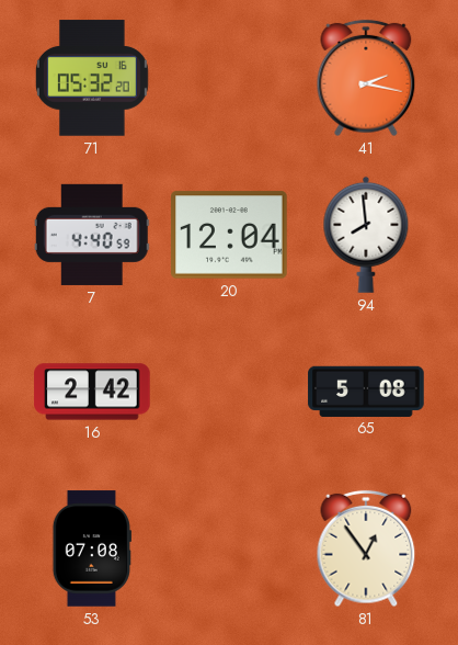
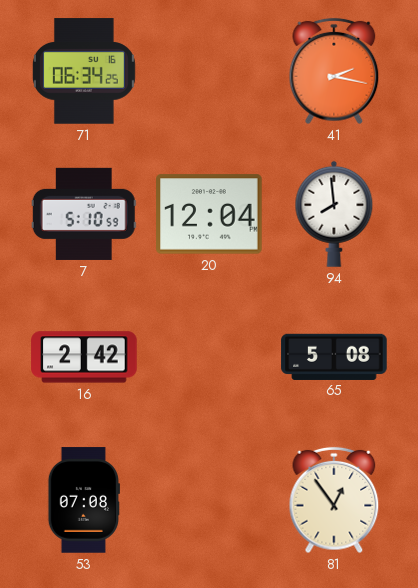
71: 05:32 -> 06:34 (84, 71)
7: 4:40 -> 5:10 (84, 214)
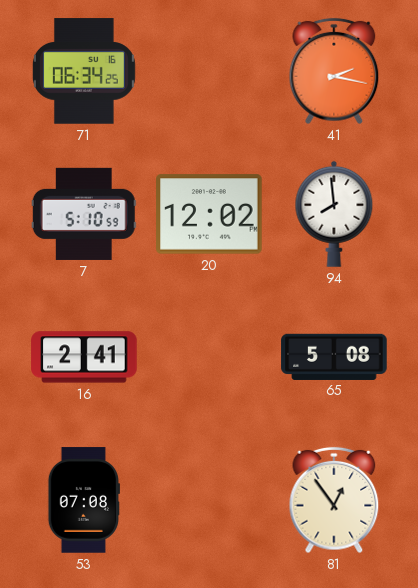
20: 12:04 -> 12:02 (209, 214)
16: 2:42 -> 2:41 (84, 357)
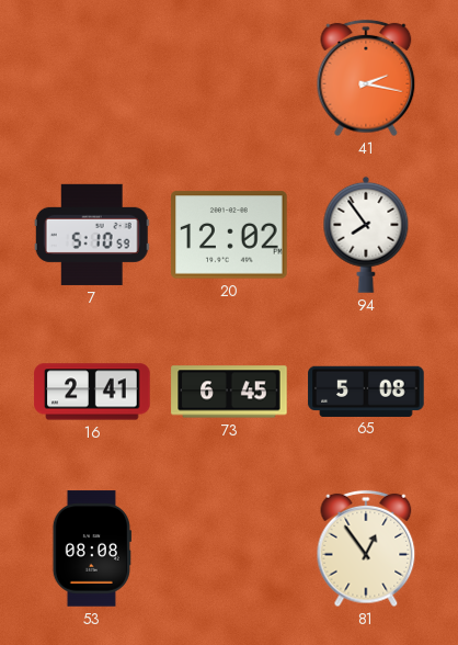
71: 06:34 -> none (84, 71)
94: 7:59 -> 7:54 (366, 235)
73: none -> 6:45 (229, 392)
53: 07:08 -> 08:08 (92, 548)
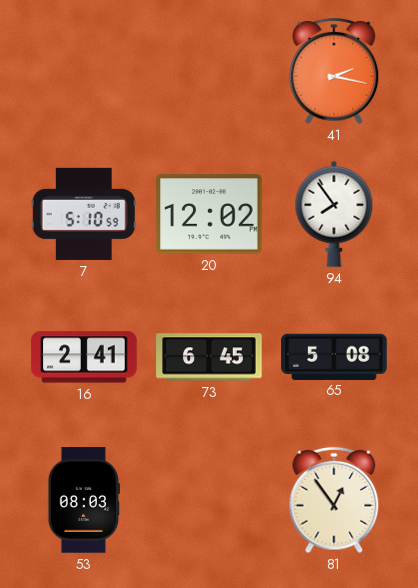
53: 08:08 -> 08:03 (84, 500)
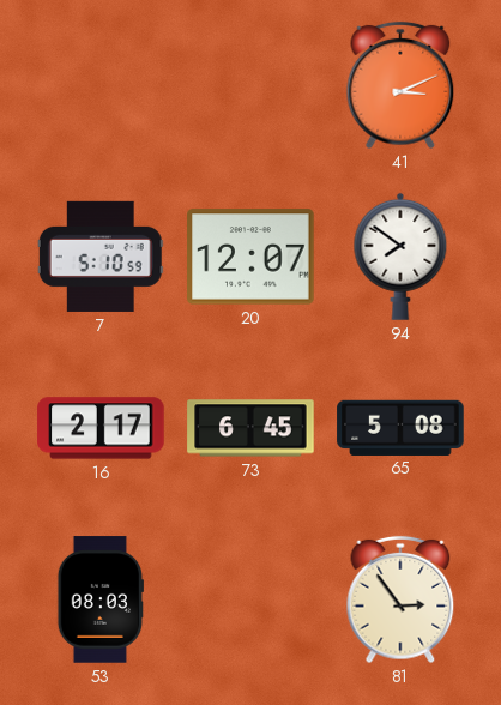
41: 2:17 -> 3:11 (400, 85)
20: 12:02 -> 12:07 (251, 257)
94: 7:54 -> 7:51 (400, 257)
16: 2:41 -> 2:17 (101, 428)
81: 12:54 -> 2:54 (400, 599)
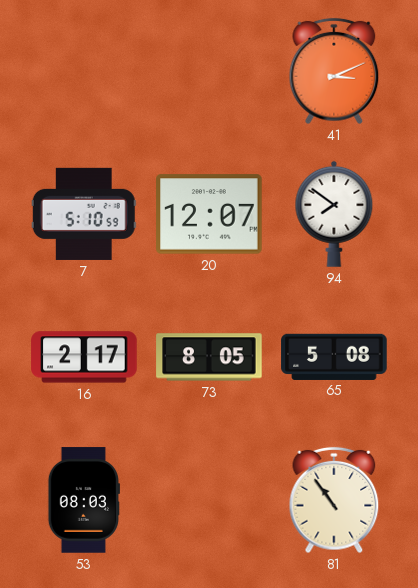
73: 6:45 -> 8:05 (209, 357)
81: 2:54 -> 10:54 (334, 500)
